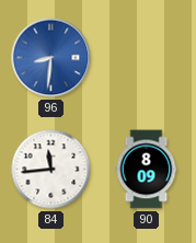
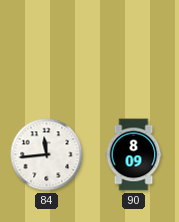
96: 8:31 -> none (51, 58)
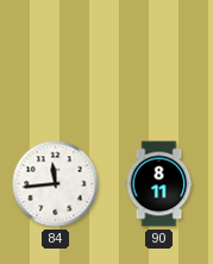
90: 8:09 -> 8:11 (159, 184)
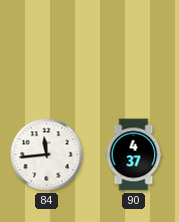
90: 8:11 -> 4:37 (134, 155)
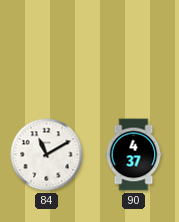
84: 11:44 -> 11:10 (47, 155)
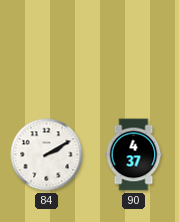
84: 11:10 -> 2:10 (47, 155)
